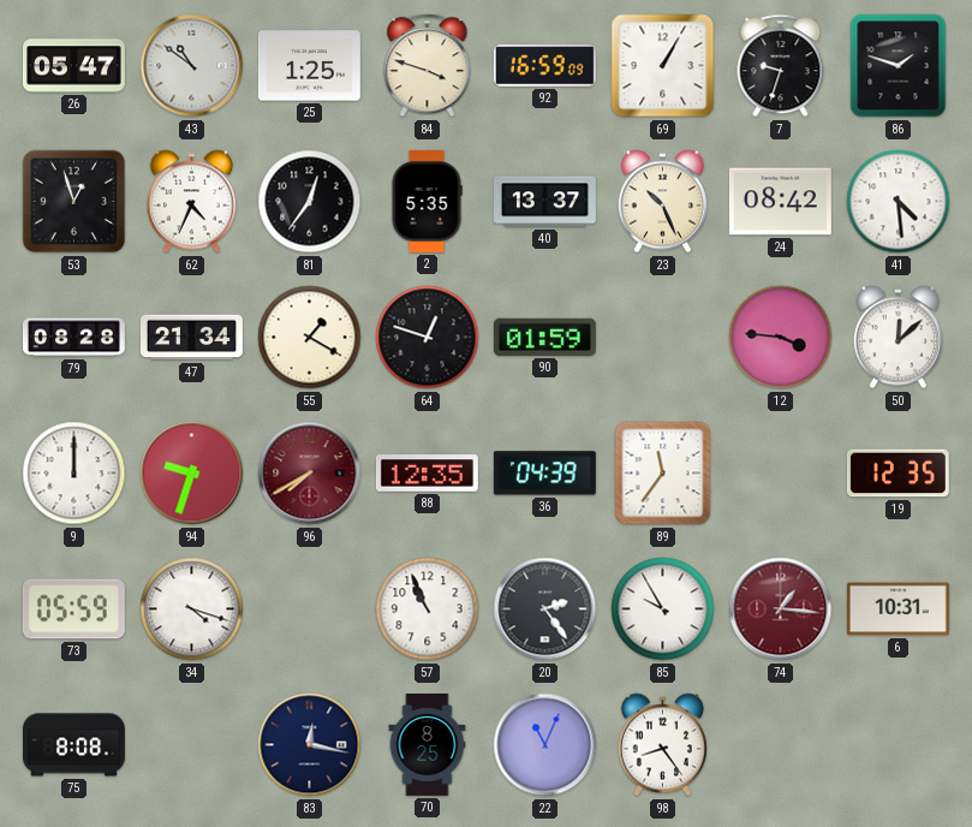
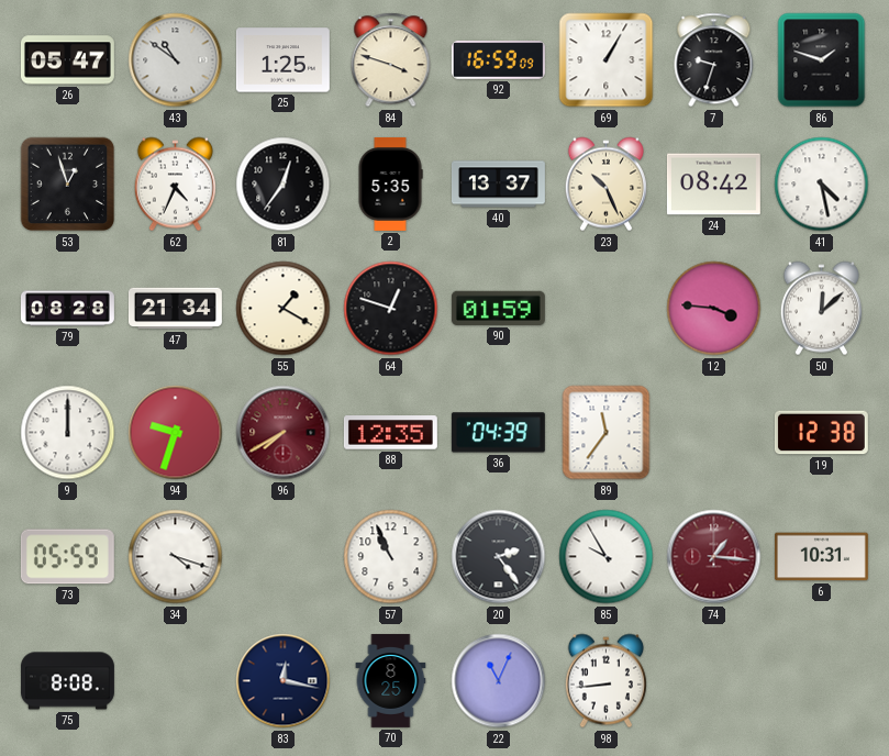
41: 4:29 -> 4:28 (822, 185)
19: 12:35 -> 12:38 (821, 433)
98: 8:24 -> 8:44 (605, 681)
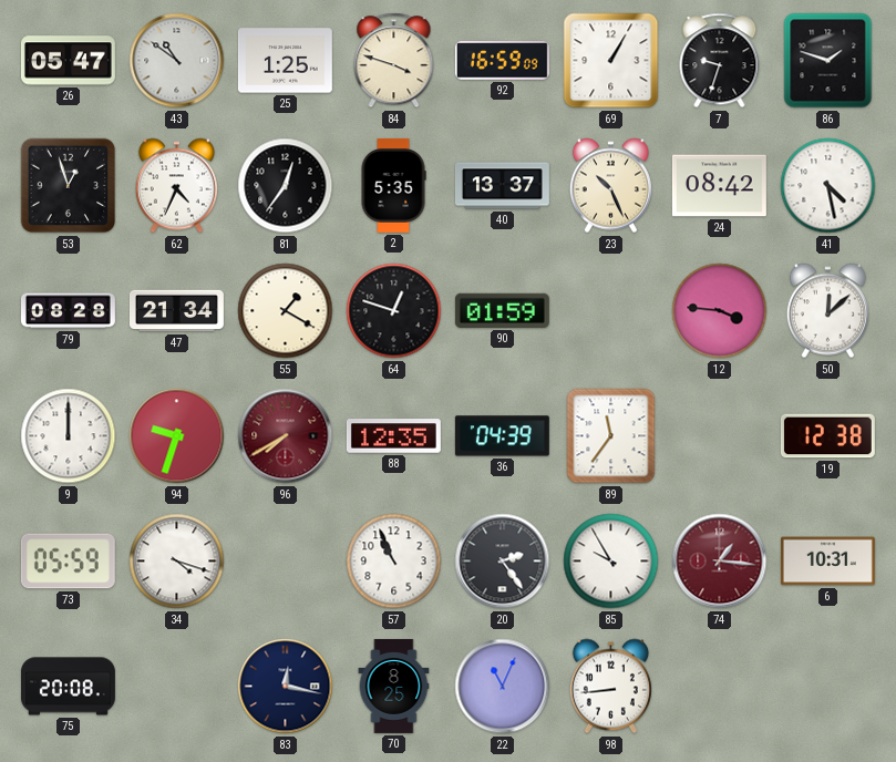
75: 8:08 -> 20:08 (68, 687)
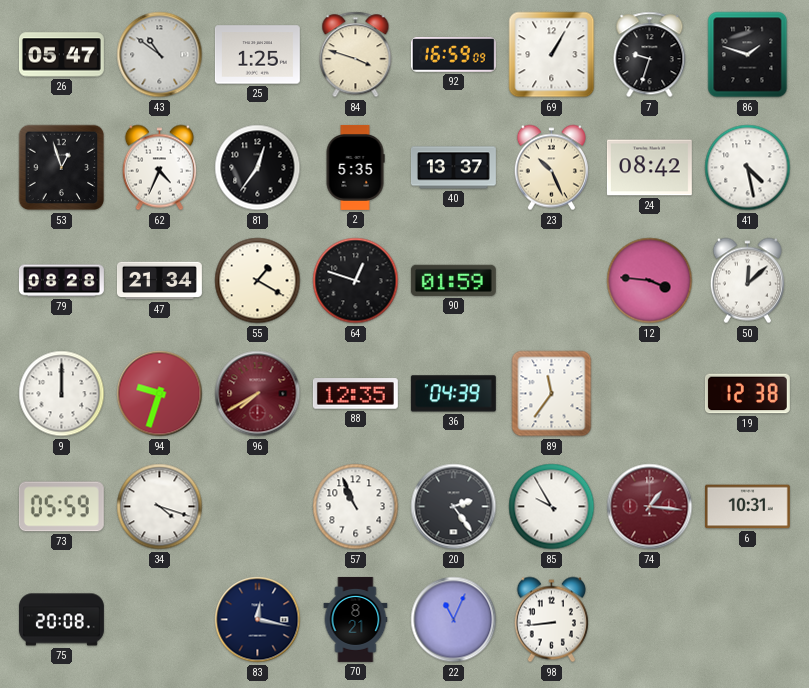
70: 8:25 -> 8:21 (356, 619)
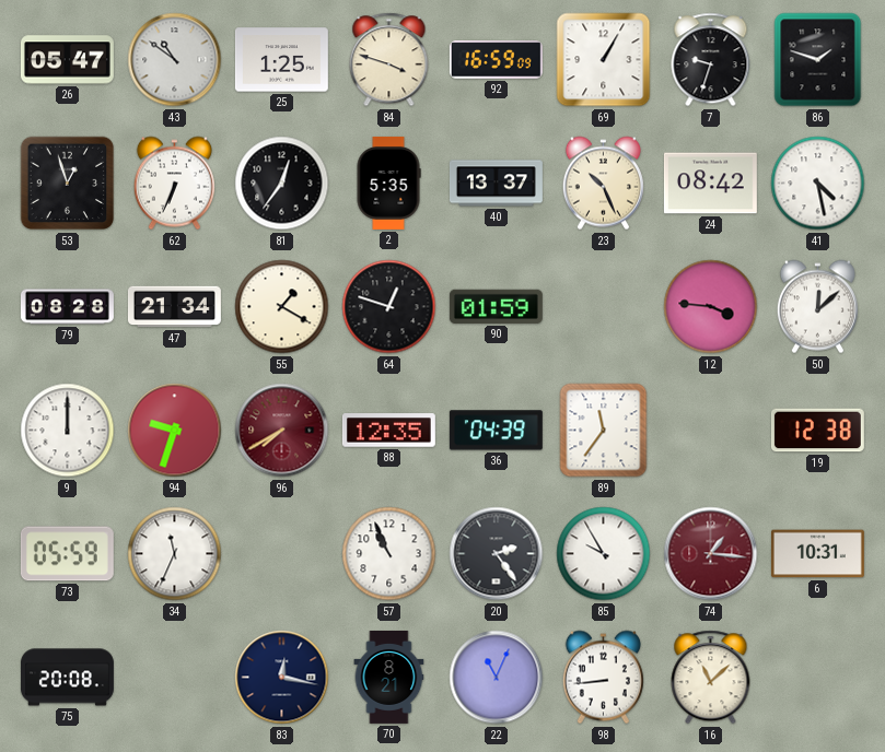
62: 4:34 -> 6:34 (174, 184)
34: 4:18 -> 11:34 (175, 554)
16: none -> 11:08 (711, 678)
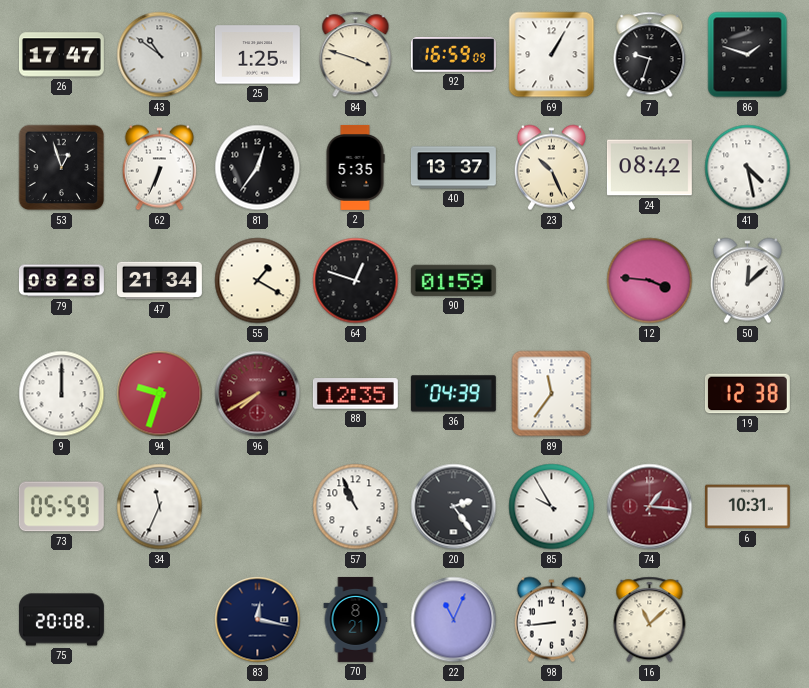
26: 05:47 -> 17:47 (61, 55)
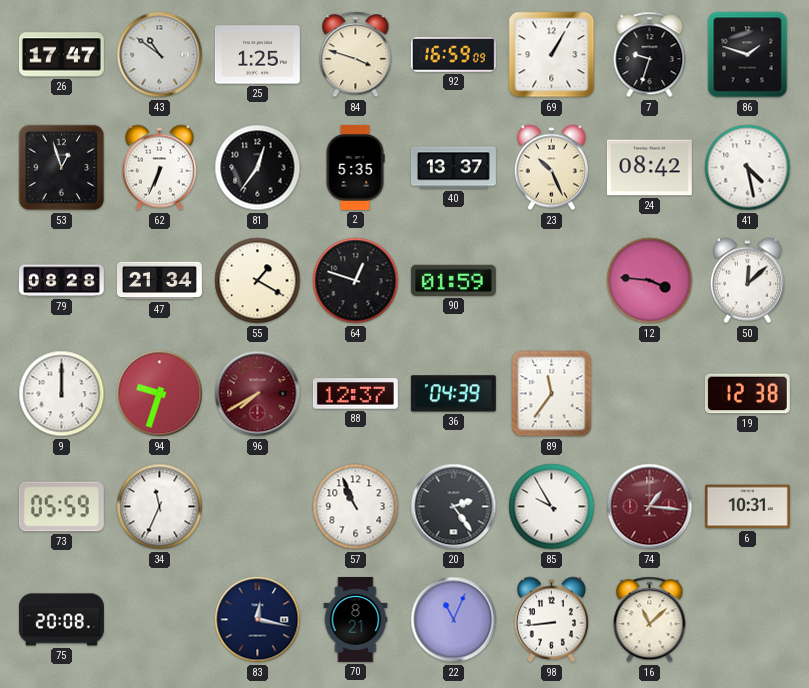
88: 12:35 -> 12:37 (355, 394)
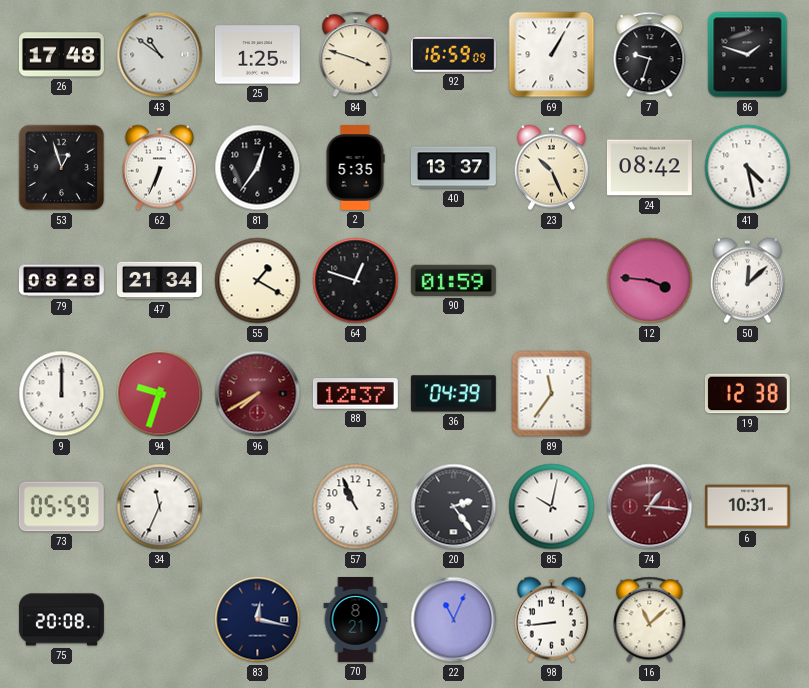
26: 17:47 -> 17:48 (61, 55)
85: 9:55 -> 10:02 (552, 507)
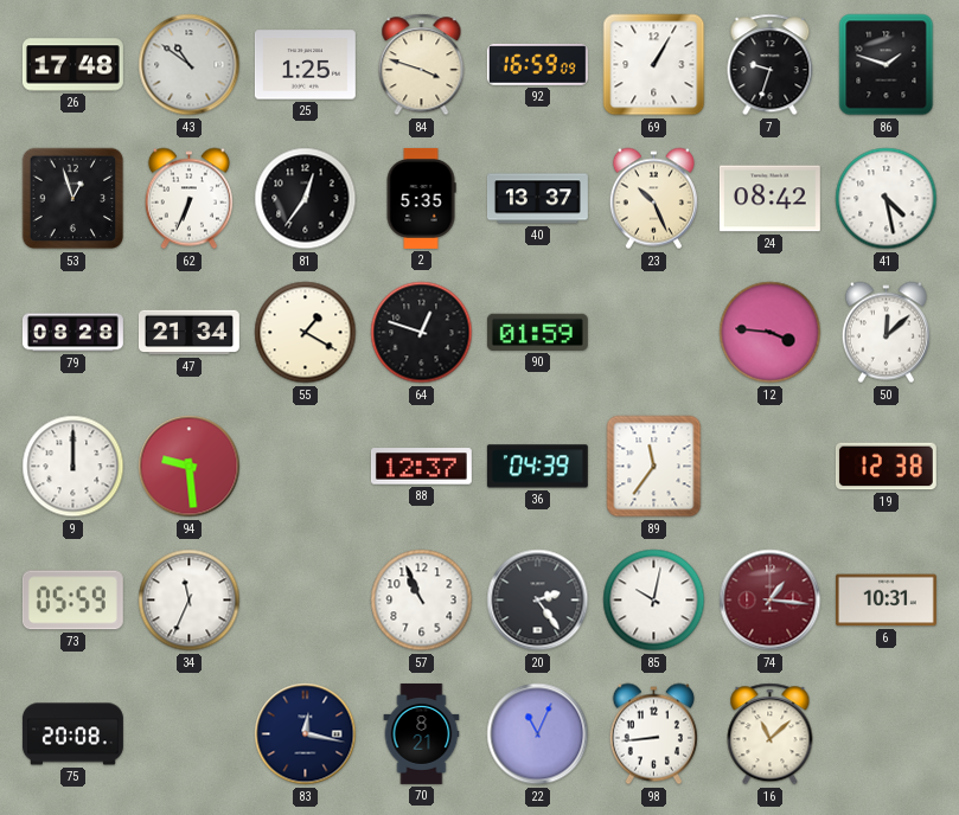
94: 9:33 -> 9:29 (190, 467)
96: 7:40 -> none (258, 394)
